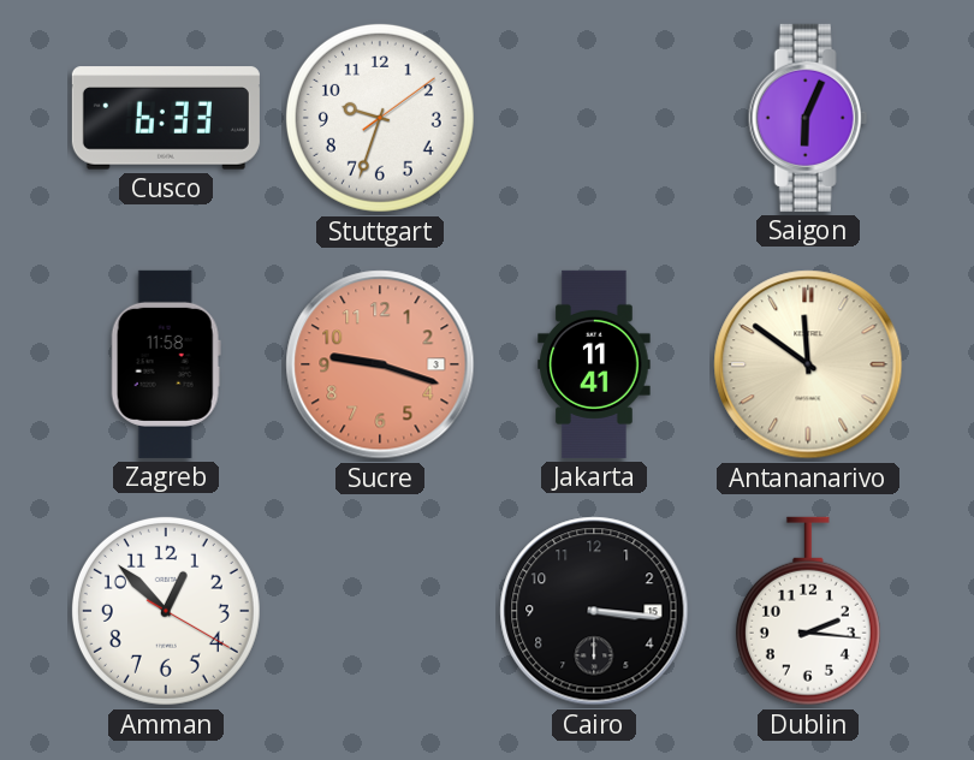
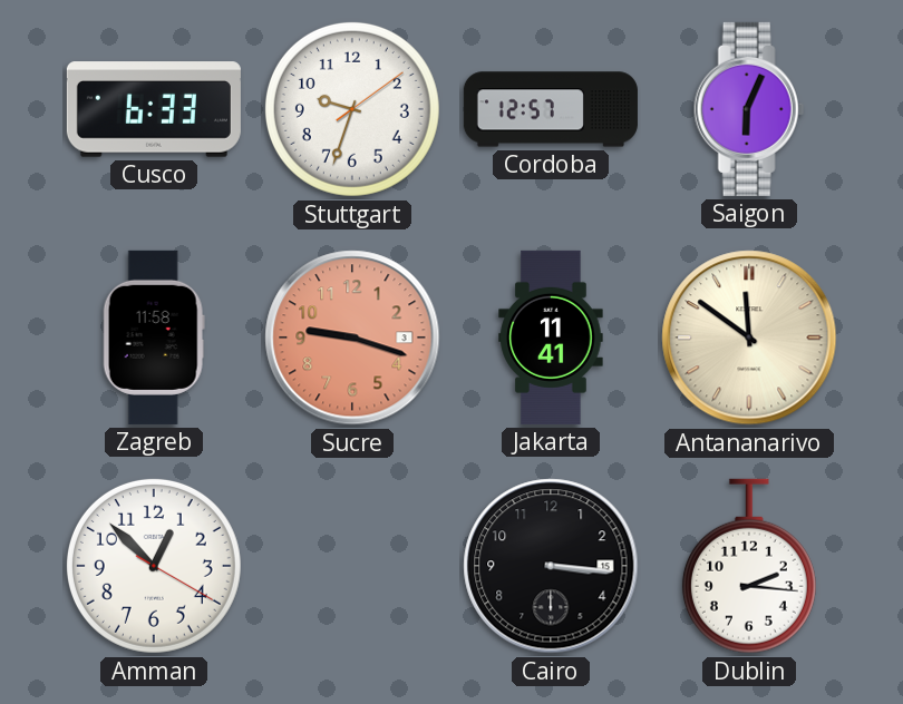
Cordoba: none -> 12:57 (551, 109)
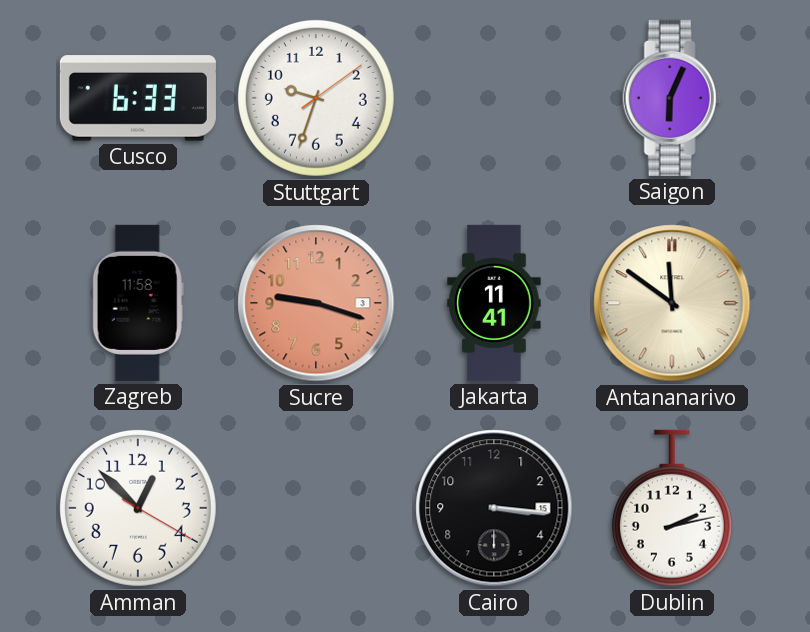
Cordoba: 12:57 -> none (551, 109)
Dublin: 2:16 -> 2:13 (672, 508)
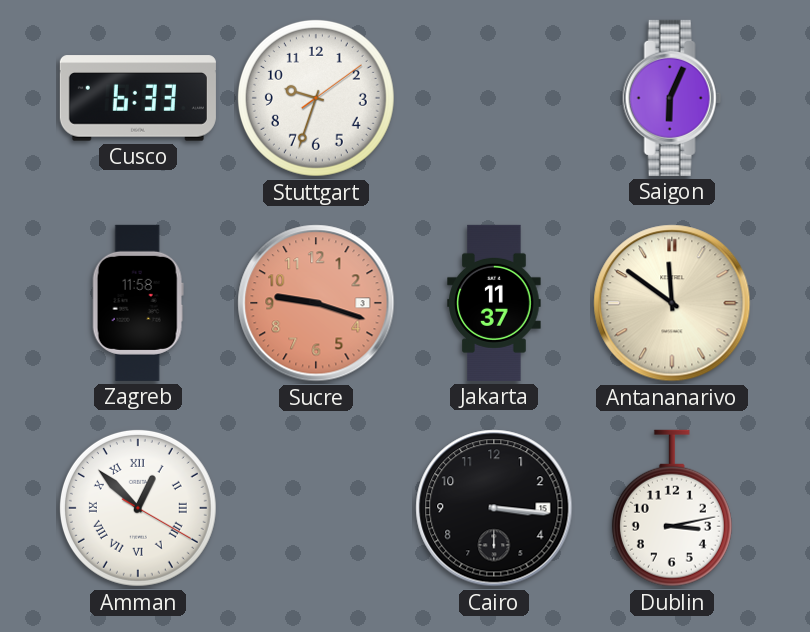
Jakarta: 11:41 -> 11:37 (494, 303)
Amman numerals: Arabic -> Roman (138, 508)
Dublin: 2:13 -> 3:13 (672, 508)
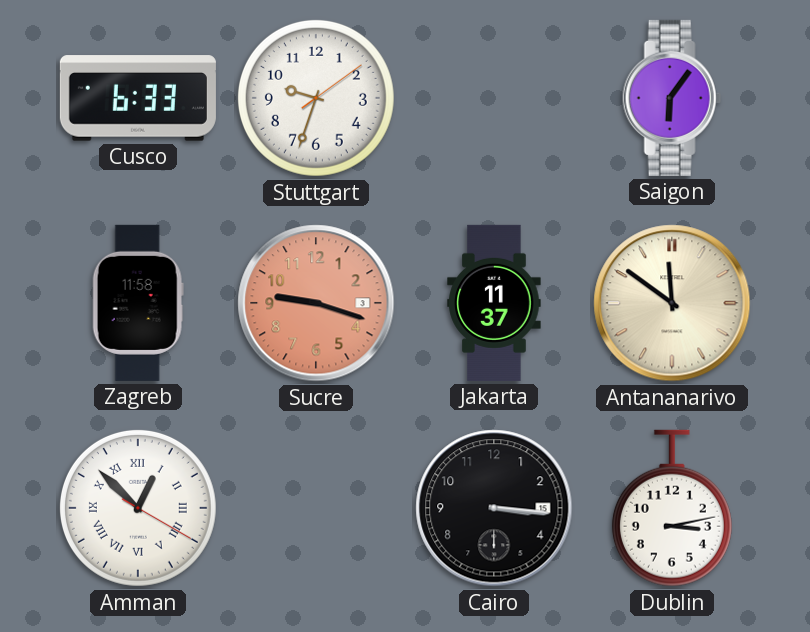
Saigon: 6:04 -> 6:06 (672, 98)
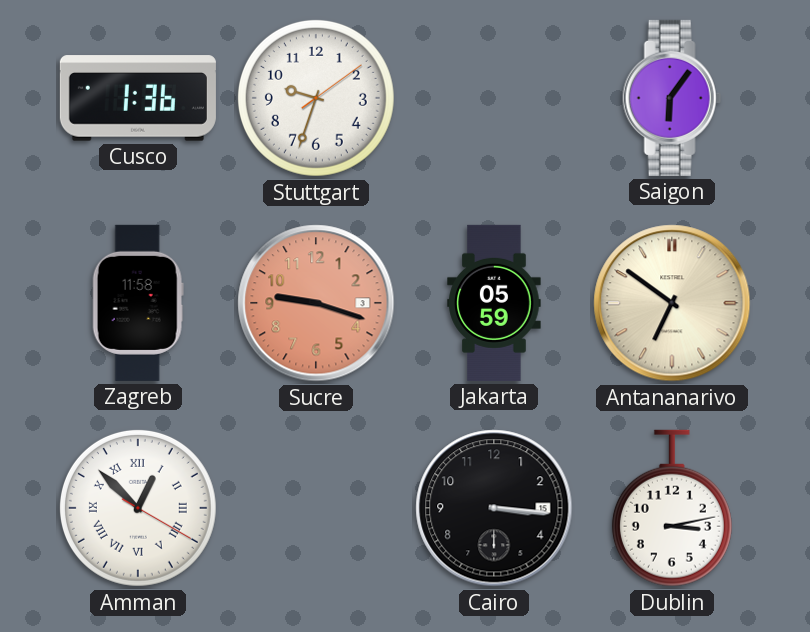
Cusco: 6:33 -> 1:36 (138, 98)
Jakarta: 11:37 -> 05:59 (494, 303)
Antananarivo: 11:51 -> 6:51 (672, 303)
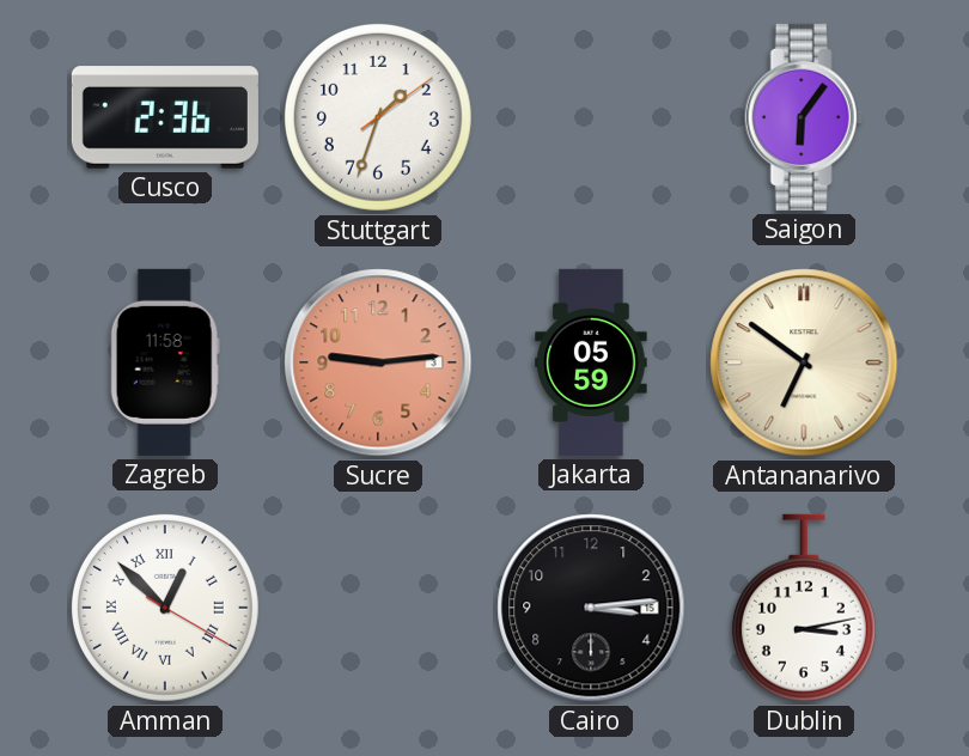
Cusco: 1:36 -> 2:36 (165, 117)
Stuttgart: 9:33 -> 1:33 (378, 117)
Sucre: 9:18 -> 9:14 (378, 362)
Cairo: 3:16 -> 3:14 (591, 608)
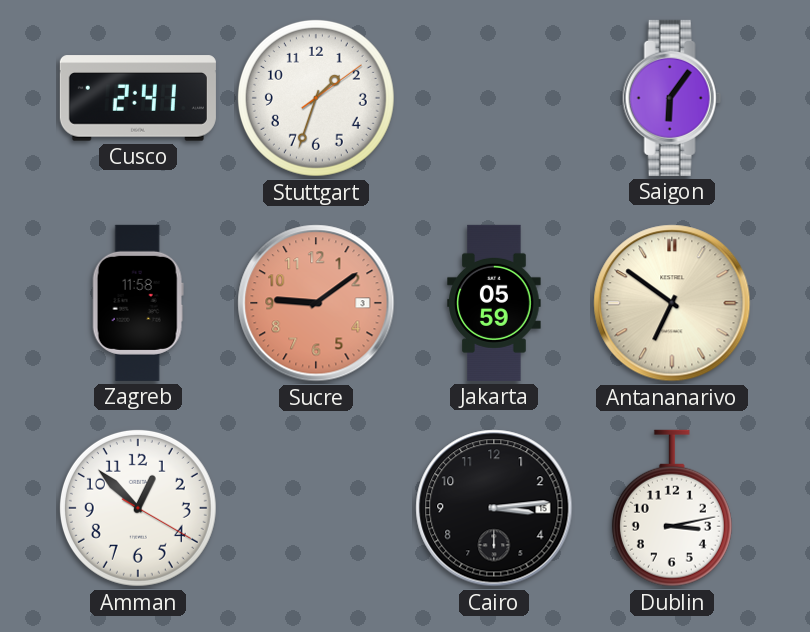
Cusco: 2:36 -> 2:41 (138, 98)
Sucre: 9:14 -> 9:09 (316, 303)
Amman numerals: Roman -> Arabic (138, 508)
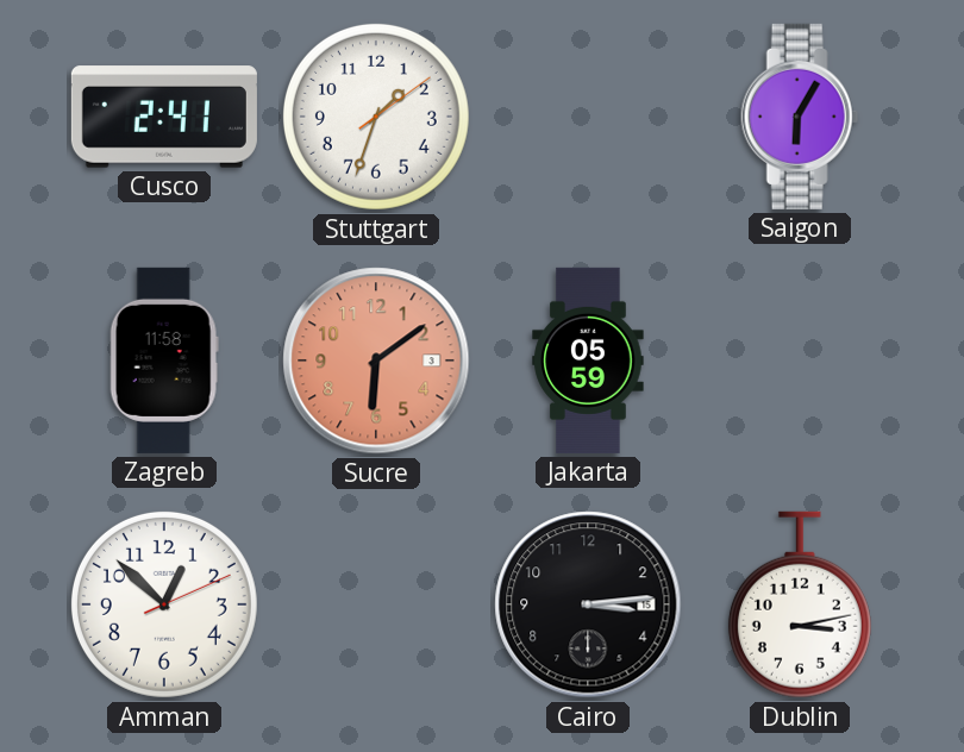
Saigon: 6:06 -> 6:05 (800, 117)
Sucre: 9:09 -> 6:09 (376, 361)
Antananarivo: 6:51 -> none (672, 303)
Amman: 12:52:20 -> 12:52:11 (164, 604)
